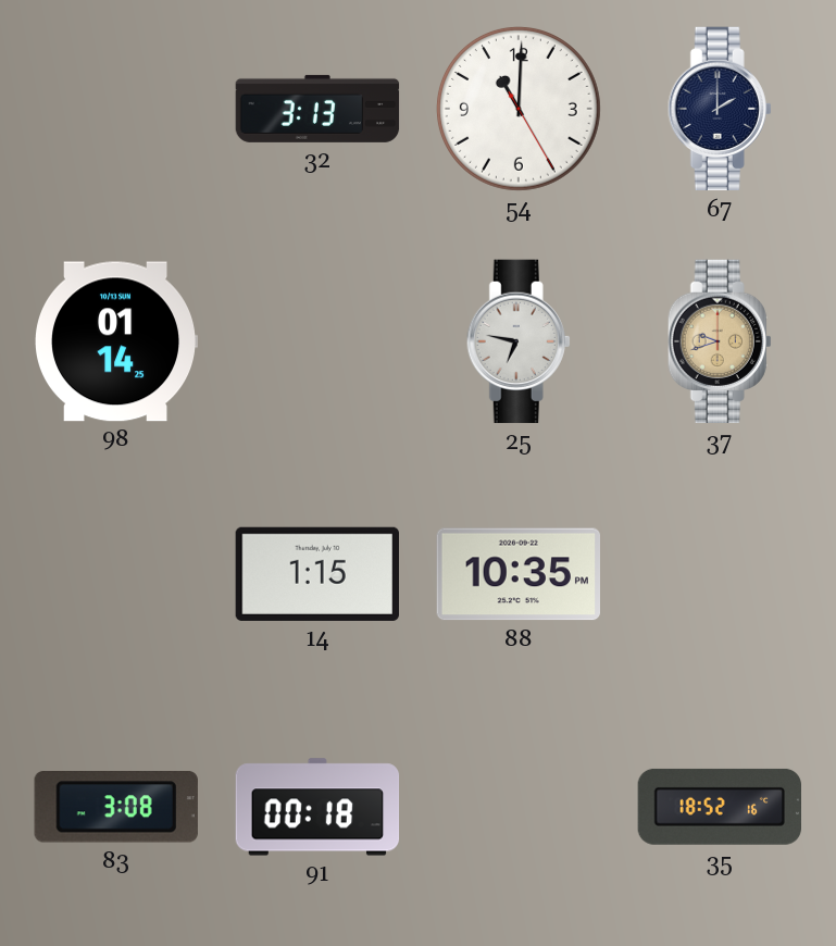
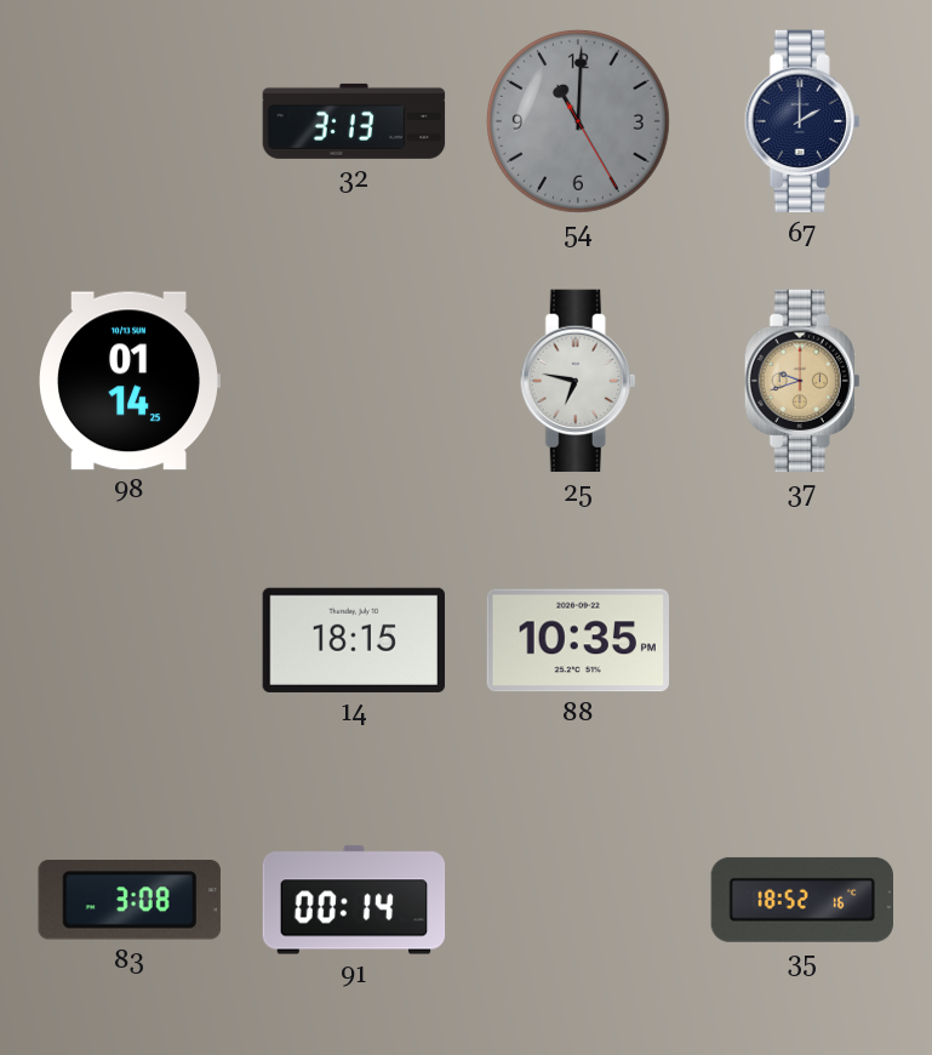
54 dial: white -> grey (578, 121)
14: 1:15 -> 18:15 (353, 640)
91: 00:18 -> 00:14 (354, 900)
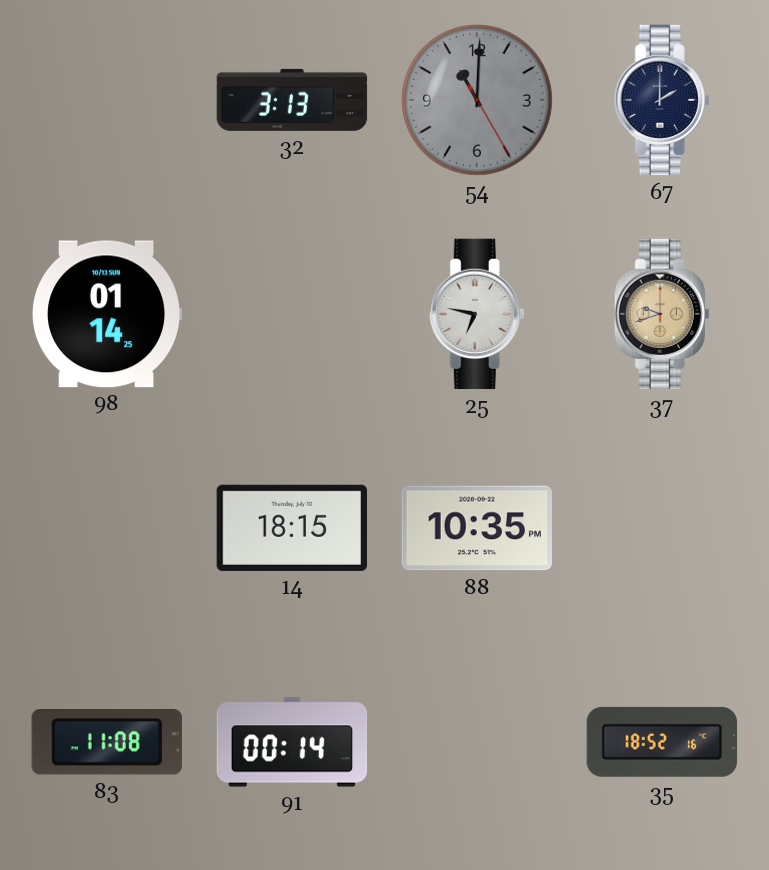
83: 3:08 -> 11:08 (107, 743)
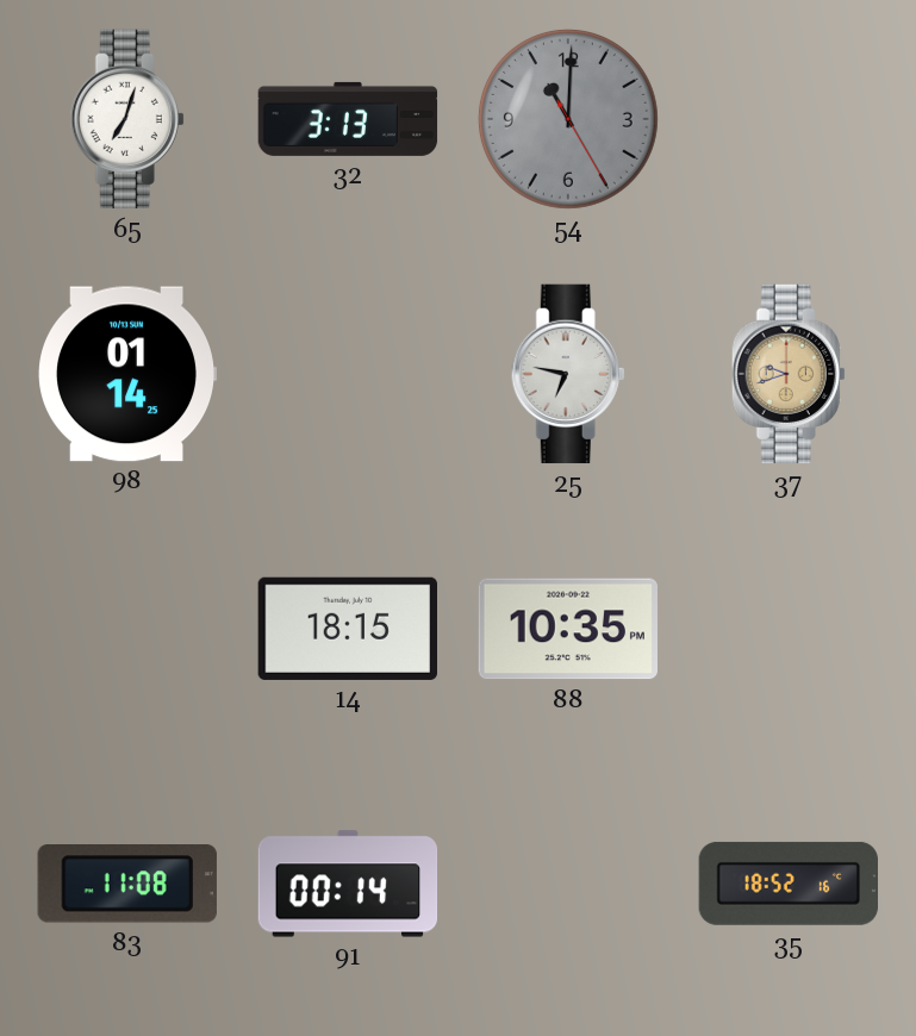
65: none -> 7:03 (127, 119)
67: 2:00 -> none (662, 100)
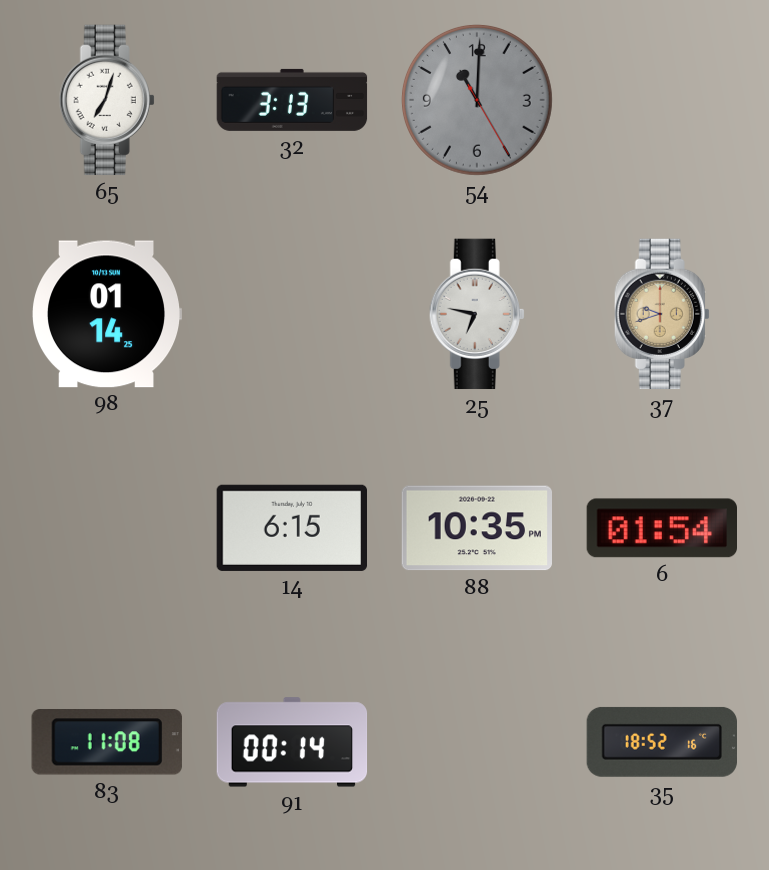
14: 18:15 -> 6:15 (291, 528)
6: none -> 01:54 (662, 528)
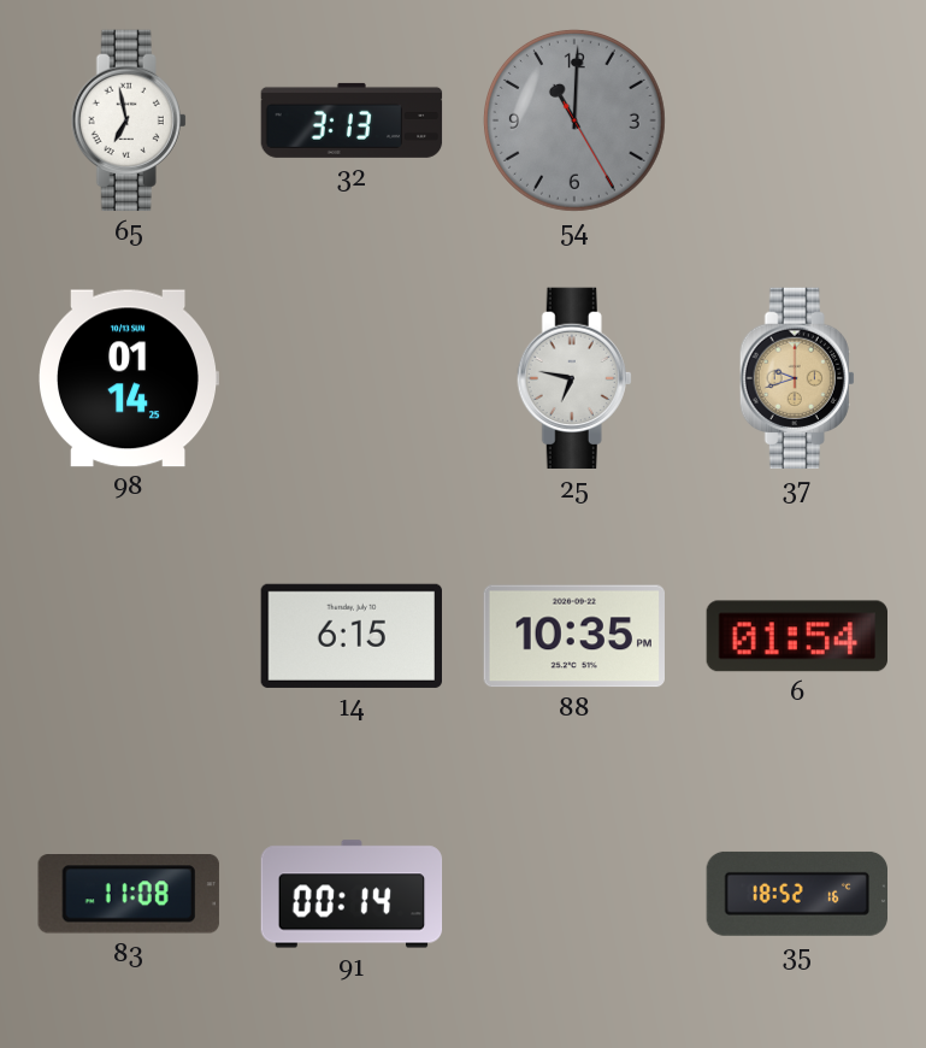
65: 7:03 -> 6:58 (129, 120)
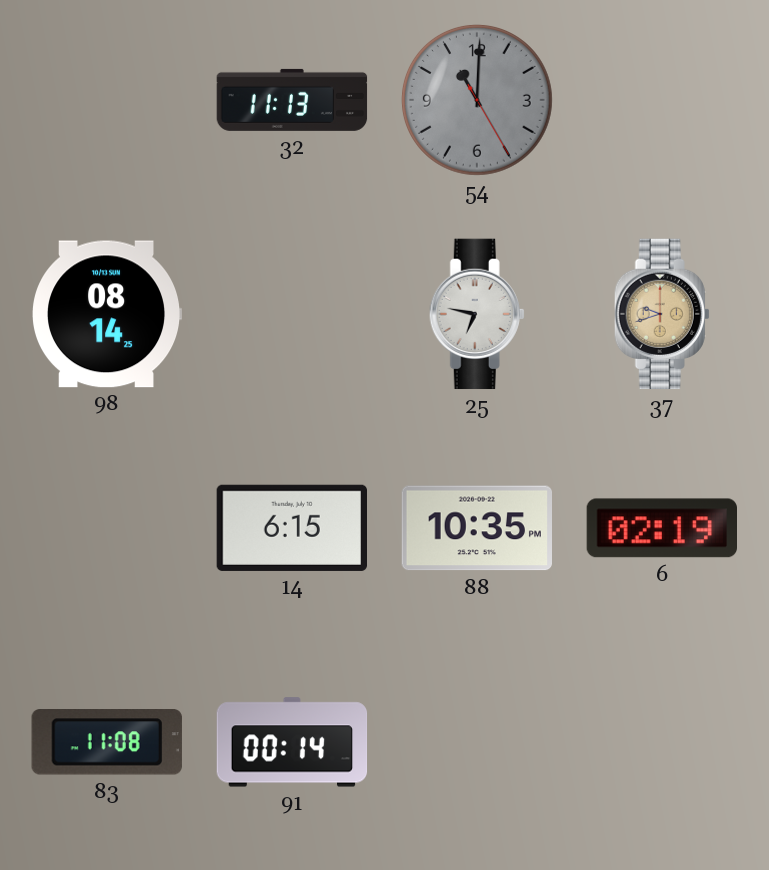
65: 6:58 -> none (129, 120)
32: 3:13 -> 11:13 (292, 100)
98: 01:14 -> 08:14 (107, 314)
6: 01:54 -> 02:19 (662, 528)
35: 18:52 -> none (796, 894)
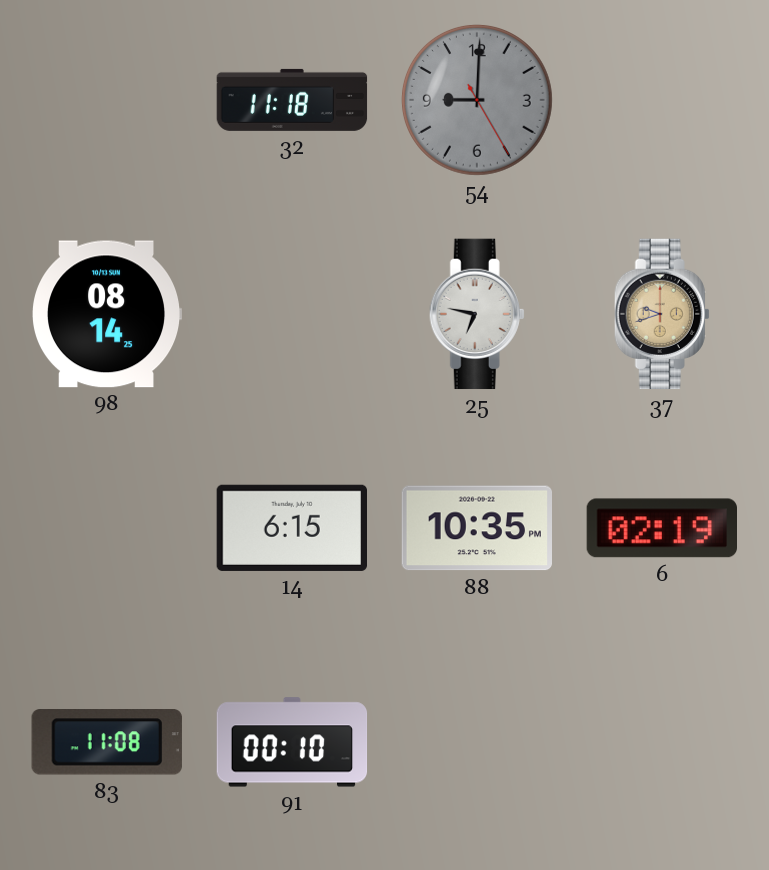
32: 11:13 -> 11:18 (292, 100)
54: 11:00 -> 9:00 (477, 100)
91: 00:14 -> 00:10 (292, 742)
